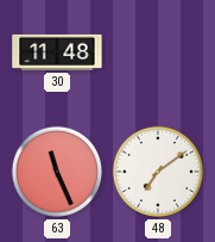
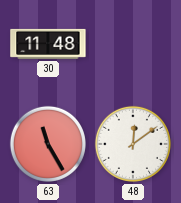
63: 11:26 -> 11:25 (48, 144)
48: 7:09 -> 12:09 (133, 144)
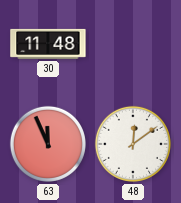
63: 11:25 -> 11:56 (48, 144)
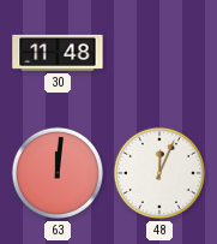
63: 11:56 -> 12:01 (58, 173)
48: 12:09 -> 12:04 (159, 173)
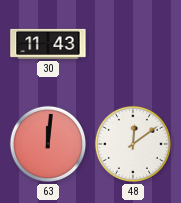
30: 11:48 -> 11:43 (48, 44)
48: 12:04 -> 12:09 (133, 144)
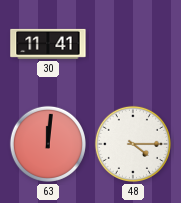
30: 11:43 -> 11:41 (48, 44)
48: 12:09 -> 4:15 (133, 144)
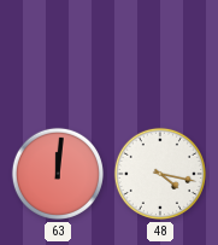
30: 11:41 -> none (48, 44)
48: 4:15 -> 4:17 (160, 174)
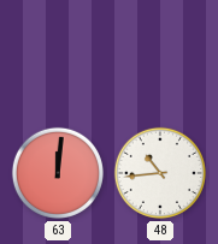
48: 4:17 -> 10:44 (160, 173)
